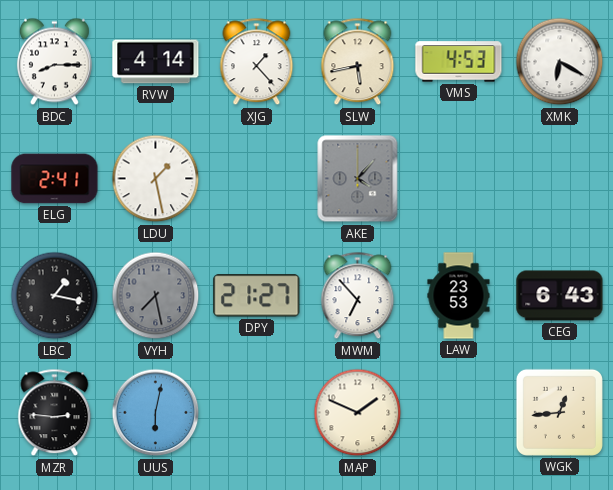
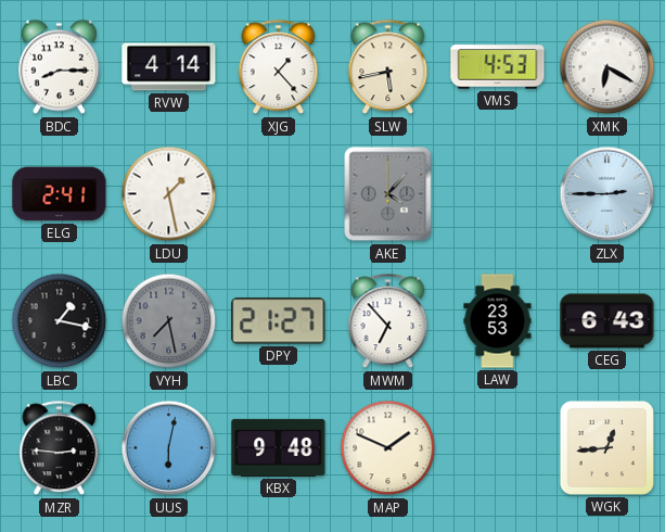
ZLX: none -> 2:45 (608, 194)
KBX: none -> 9:48 (279, 447)
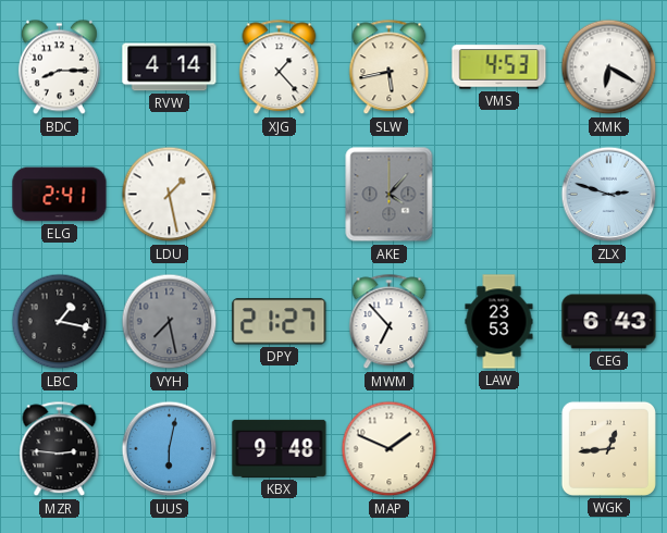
ZLX: 2:45 -> 2:48 (609, 195)
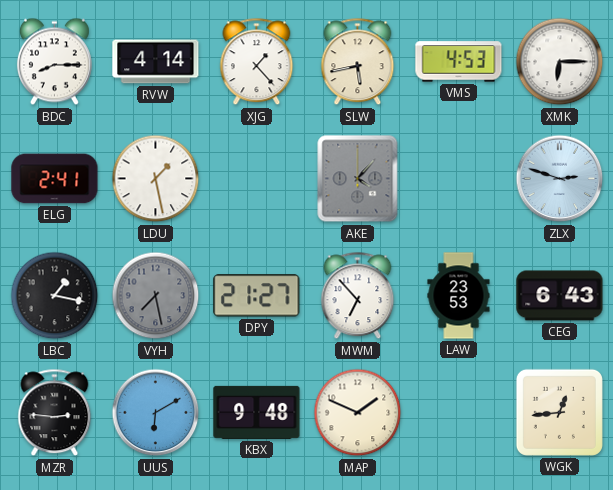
XMK: 6:20 -> 6:15 (560, 62)
UUS: 6:02 -> 6:10 (156, 413)
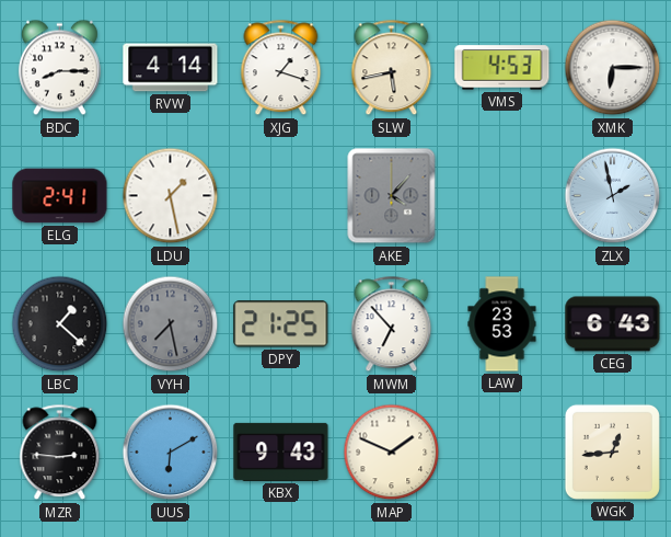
XJG: 1:23 -> 1:18 (281, 68)
ZLX: 2:48 -> 1:58 (613, 196)
LBC: 1:17 -> 1:22 (60, 324)
DPY: 21:27 -> 21:25 (281, 324)
KBX: 9:48 -> 9:43 (281, 452)
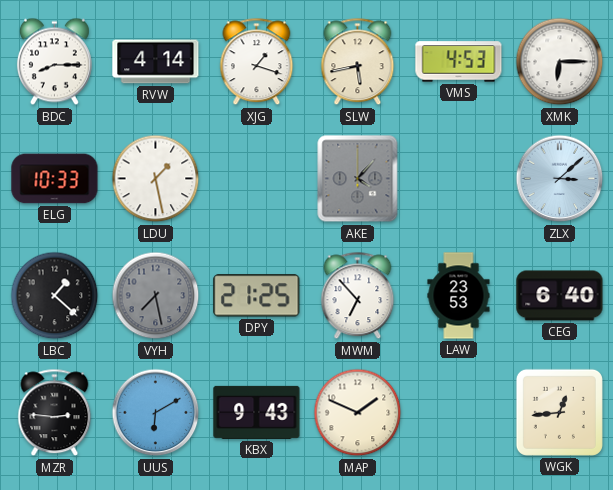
ELG: 2:41 -> 10:33 (55, 179)
ZLX: 1:58 -> 3:08 (560, 179)
CEG: 6:43 -> 6:40 (560, 296)
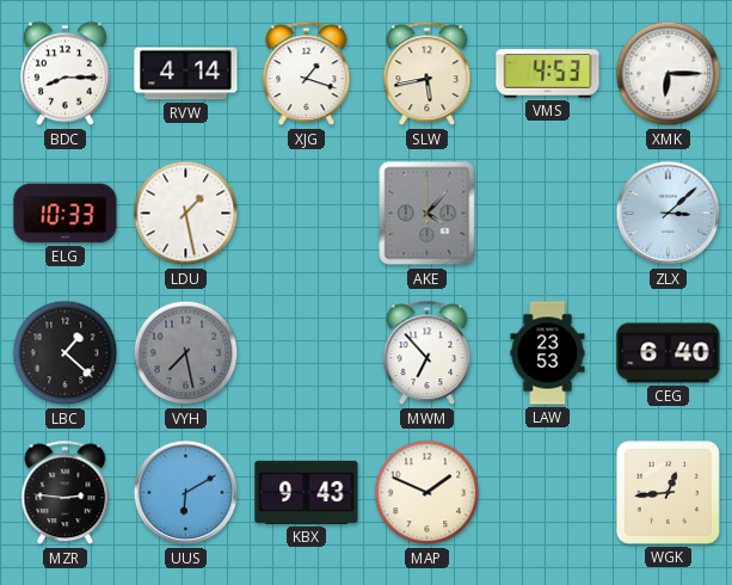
DPY: 21:25 -> none (257, 296)
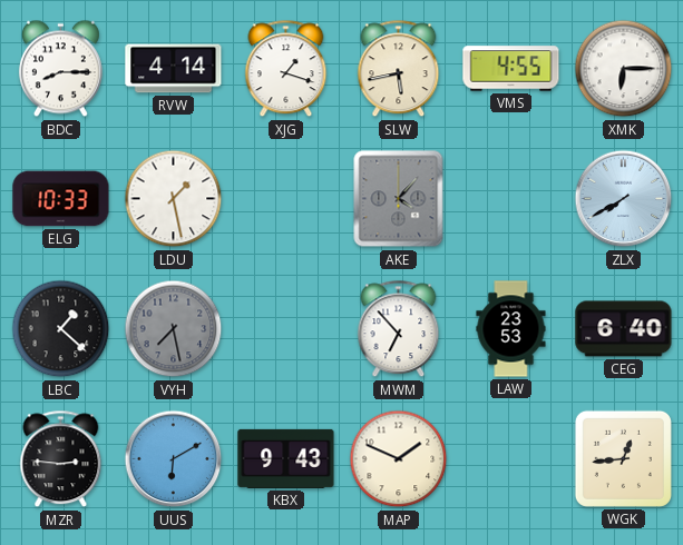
VMS: 4:53 -> 4:55 (511, 69)
ZLX: 3:08 -> 7:40 (624, 199)
